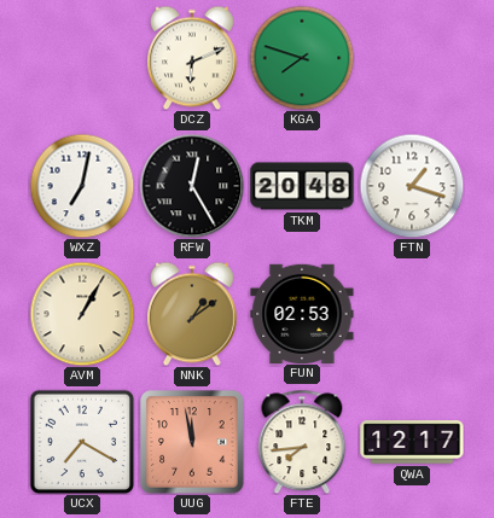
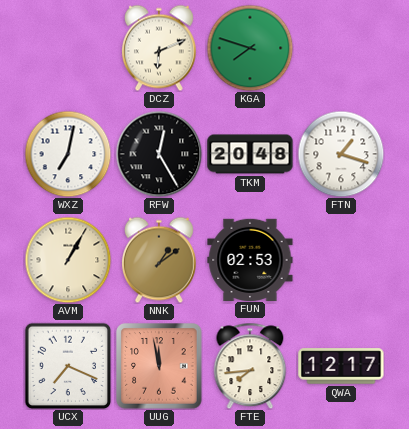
UCX: 7:20 -> 7:19 (68, 366)
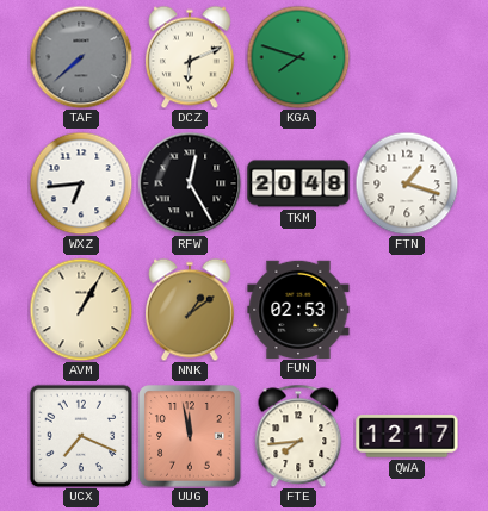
TAF: none -> 7:38 (81, 57)
WXZ: 7:02 -> 6:44 (81, 183)
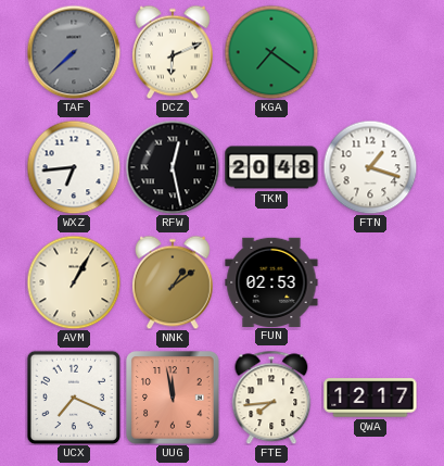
KGA: 7:48 -> 7:21 (271, 52)
RFW: 12:25 -> 12:28 (173, 167)
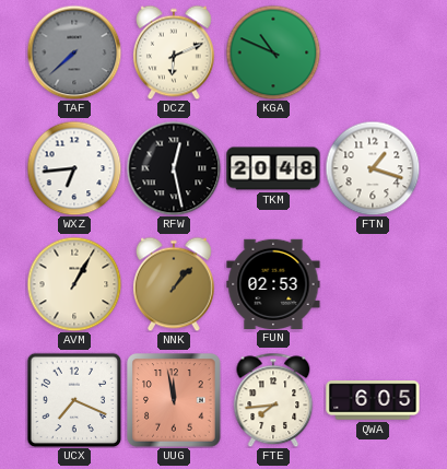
KGA: 7:21 -> 10:49 (273, 52)
NNK: 1:09 -> 1:07 (174, 284)
QWA: 12:17 -> 6:05 (373, 400)
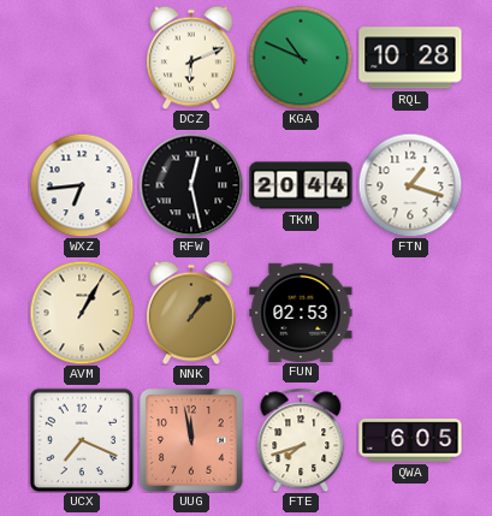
TAF: 7:38 -> none (74, 52)
RQL: none -> 10:28 (410, 58)
TKM: 20:48 -> 20:44 (301, 185)
FTE: 7:44 -> 7:42 (301, 440)
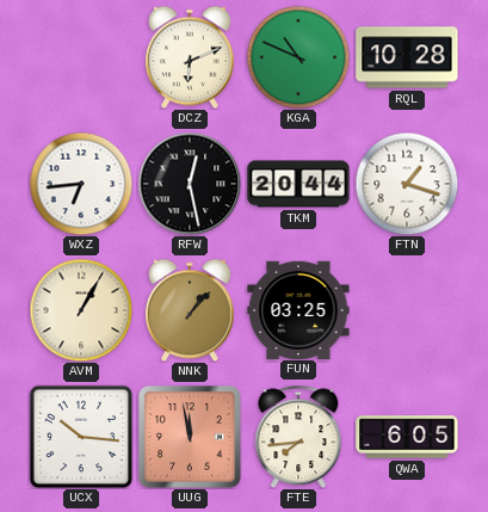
FUN: 02:53 -> 03:25 (298, 309)
UCX: 7:19 -> 10:16 (81, 437)
FTE: 7:42 -> 7:44 (298, 437)
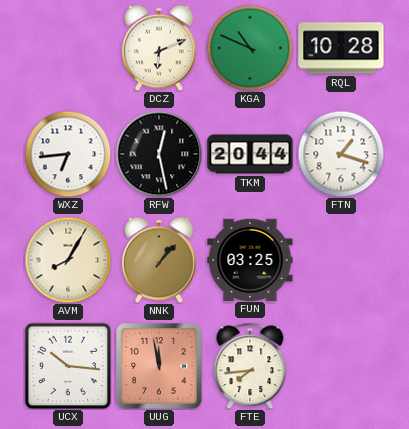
AVM: 1:05 -> 8:05 (68, 260)
QWA: 6:05 -> none (407, 437)
